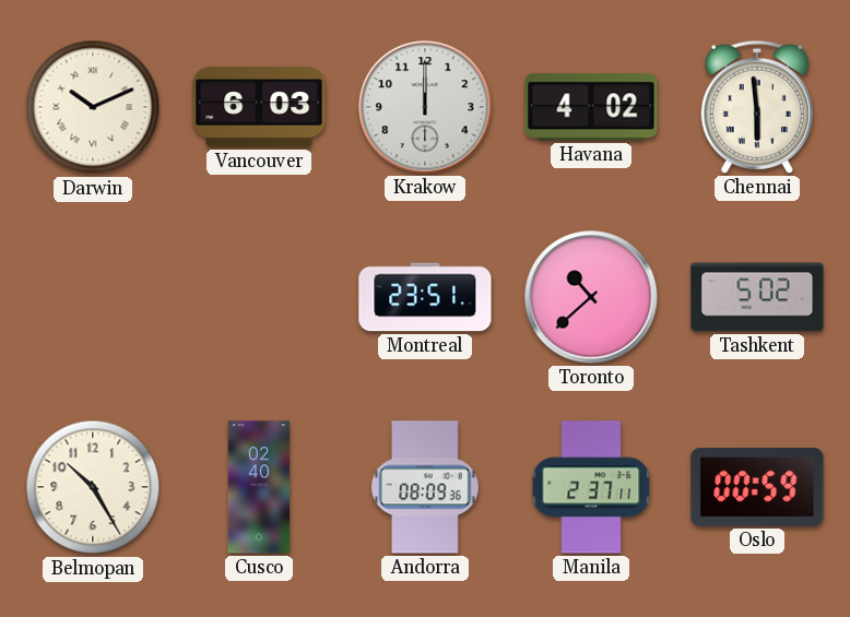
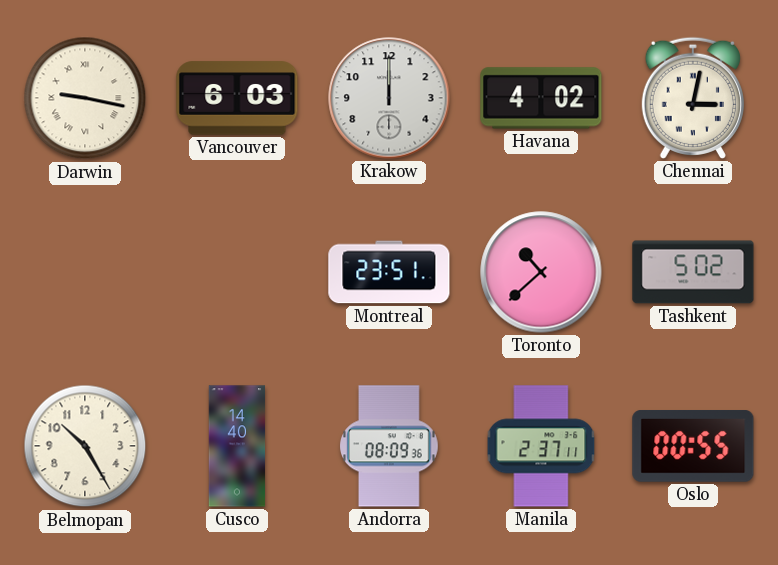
Darwin: 10:11 -> 9:17 (85, 98)
Chennai: 5:59 -> 3:02 (693, 98)
Cusco: 02:40 -> 14:40 (237, 446)
Oslo: 00:59 -> 00:55 (693, 447)
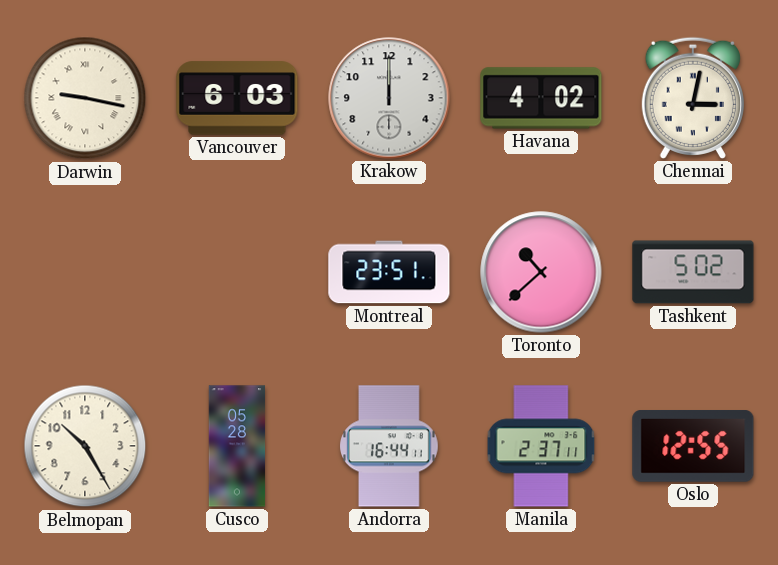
Cusco: 14:40 -> 05:28 (237, 446)
Andorra: 08:09 -> 16:44 (390, 446)
Oslo: 00:55 -> 12:55 (693, 447)
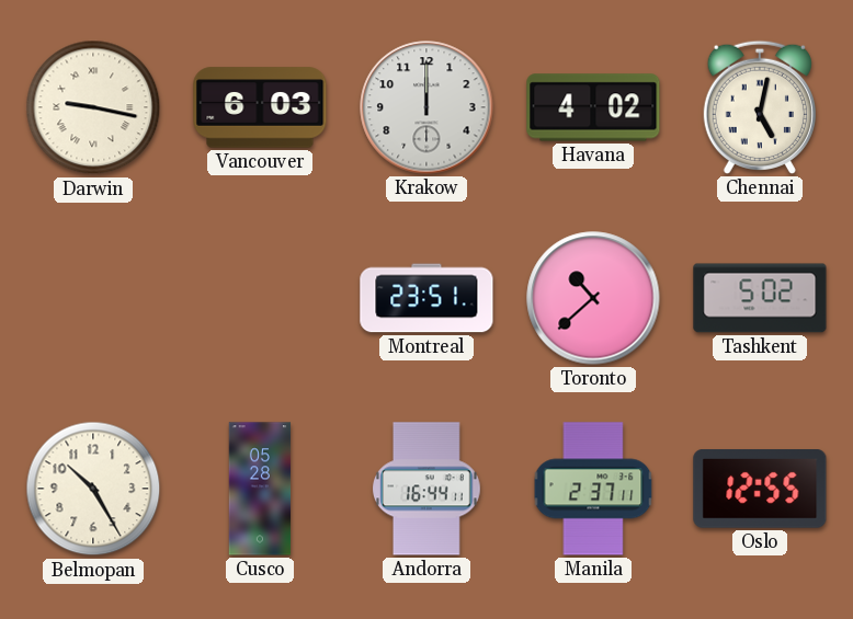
Chennai: 3:02 -> 5:02 (760, 107)
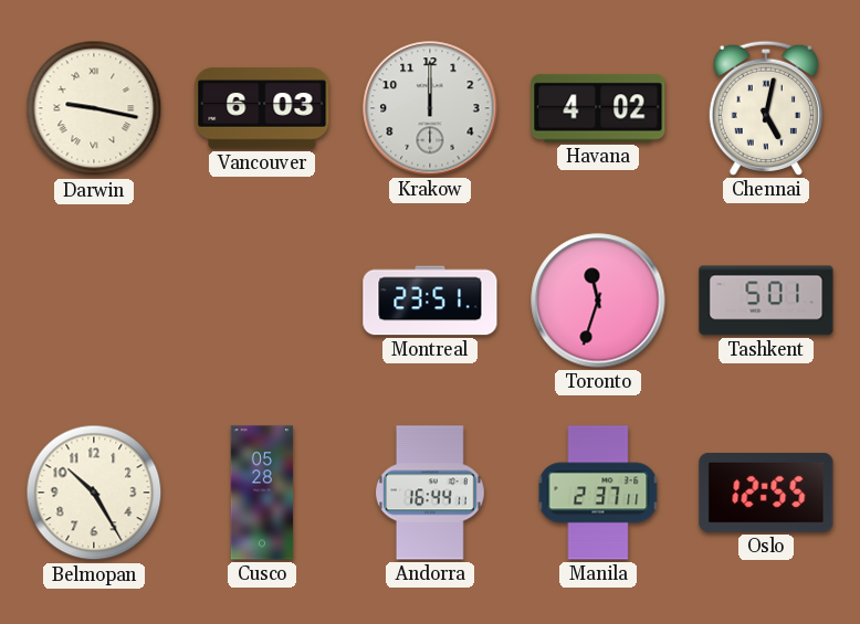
Toronto: 10:38 -> 11:33 (598, 300)
Tashkent: 5:02 -> 5:01 (766, 300)
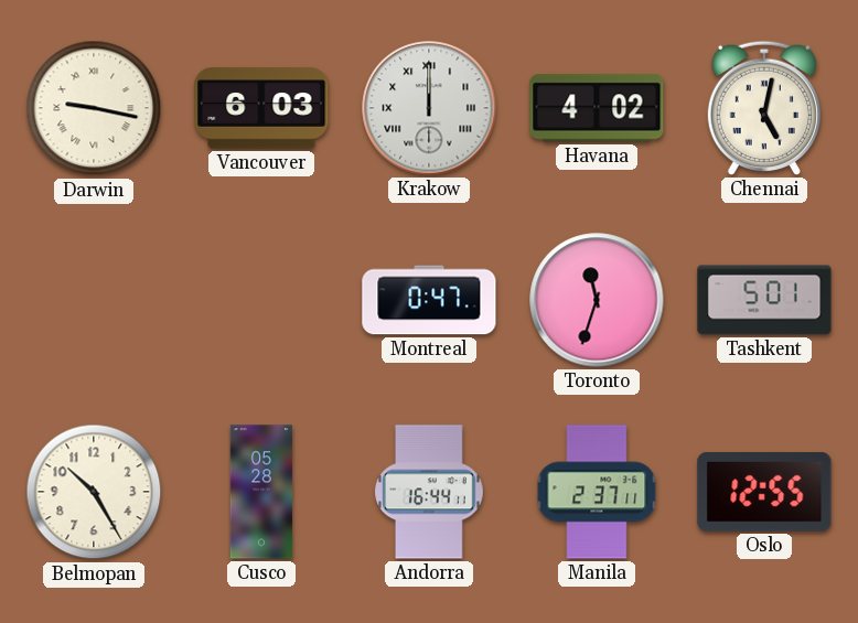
Krakow numerals: Arabic -> Roman (429, 108)
Montreal: 23:51 -> 0:47 (429, 300)
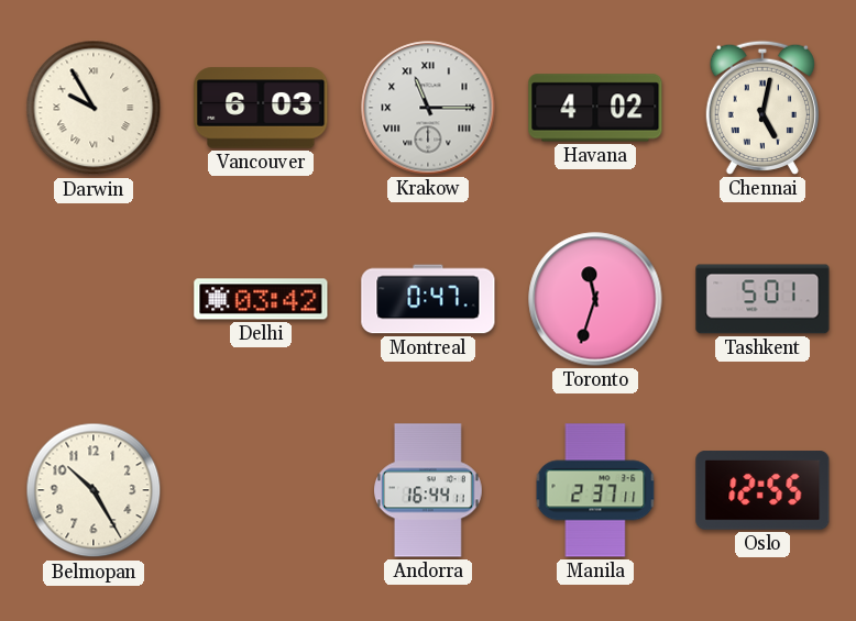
Darwin: 9:17 -> 9:55 (94, 108)
Krakow: 12:00 -> 11:15 (428, 108)
Delhi: none -> 03:42 (261, 299)
Cusco: 05:28 -> none (261, 492)
